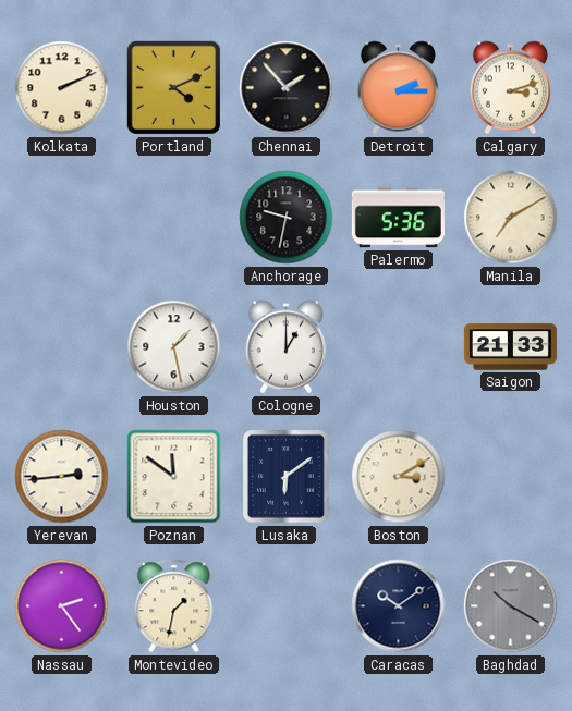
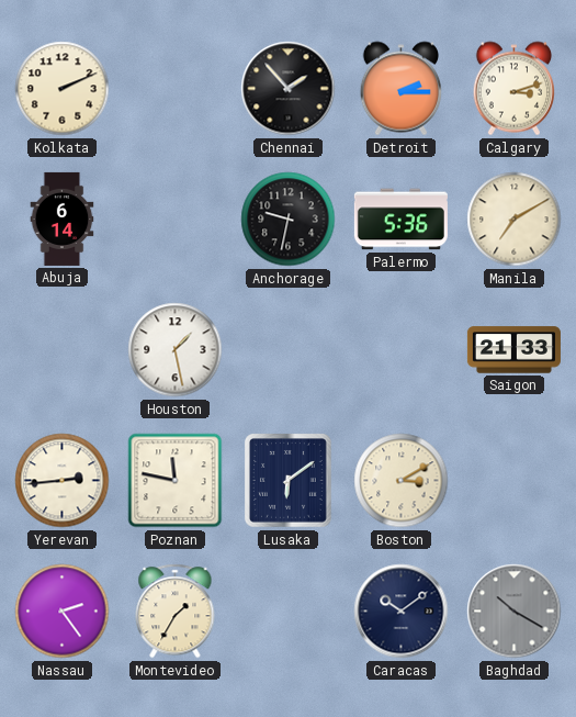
Portland: 4:11 -> none (174, 88)
Abuja: none -> 6:14 (63, 219)
Cologne: 1:00 -> none (287, 347)
Poznan: 11:51 -> 11:47 (176, 481)
Montevideo: 1:32 -> 1:35 (176, 612)
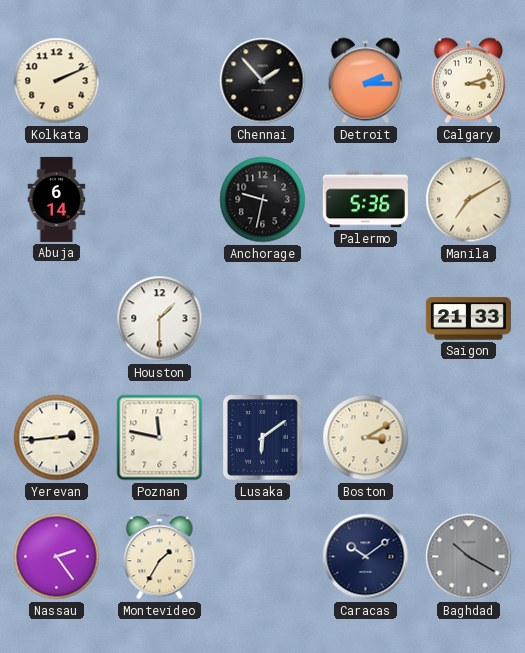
Houston: 1:28 -> 1:30 (160, 319)
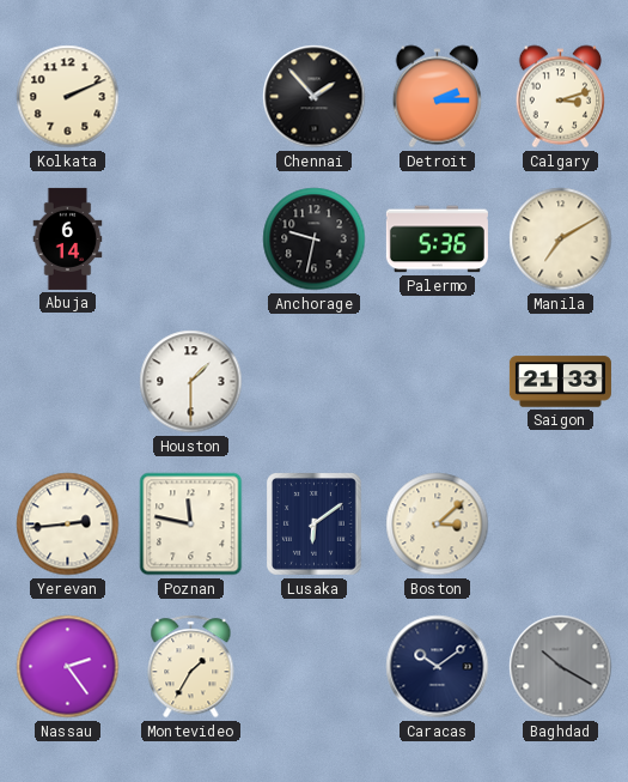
Boston: 3:10 -> 3:08 (438, 525)
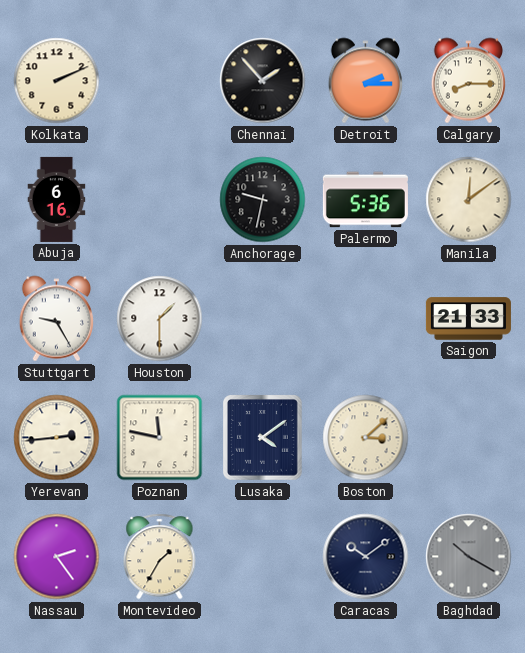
Calgary: 3:12 -> 8:15 (469, 81)
Abuja: 6:14 -> 6:16 (57, 199)
Manila: 7:10 -> 12:09 (469, 200)
Stuttgart: none -> 9:25 (57, 319)
Lusaka: 6:09 -> 4:09 (263, 438)
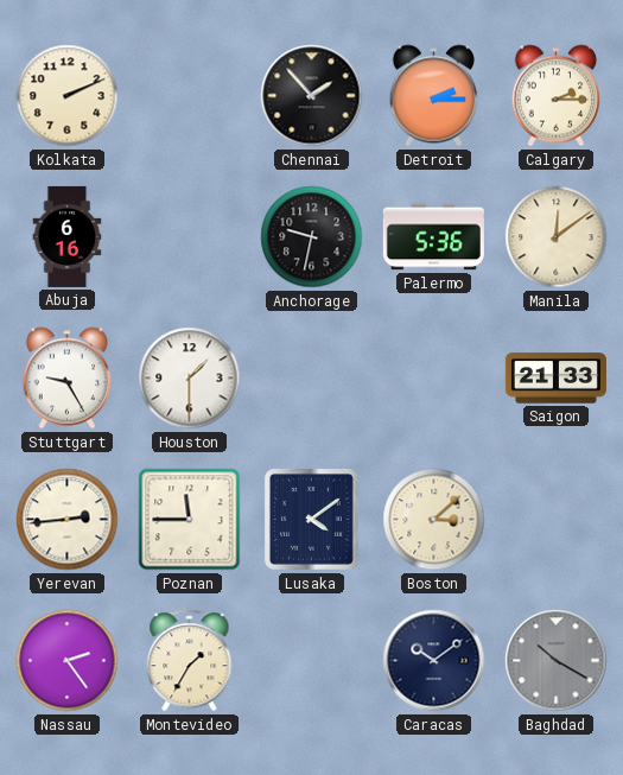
Calgary: 8:15 -> 2:15 (557, 96)
Poznan: 11:47 -> 11:45 (190, 520)
